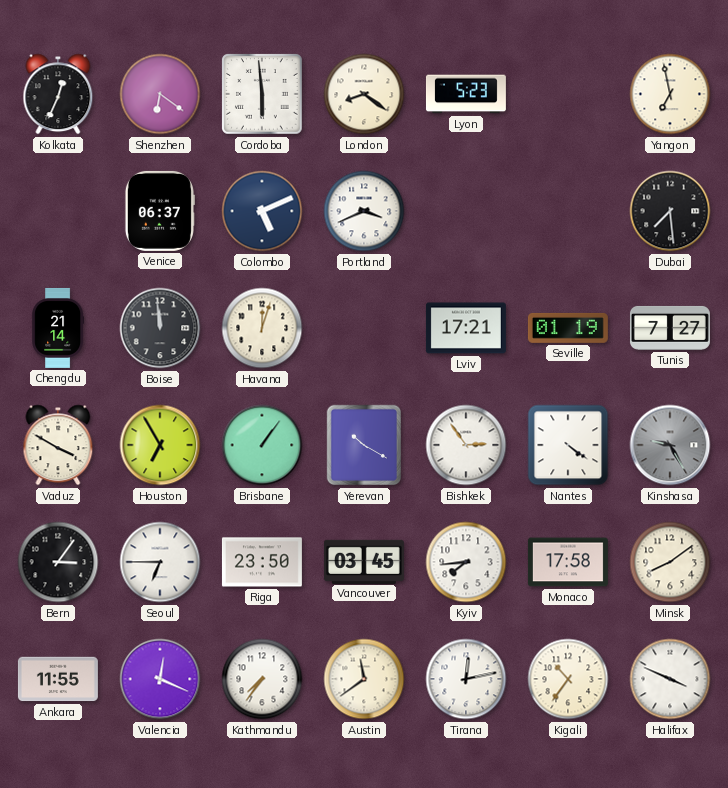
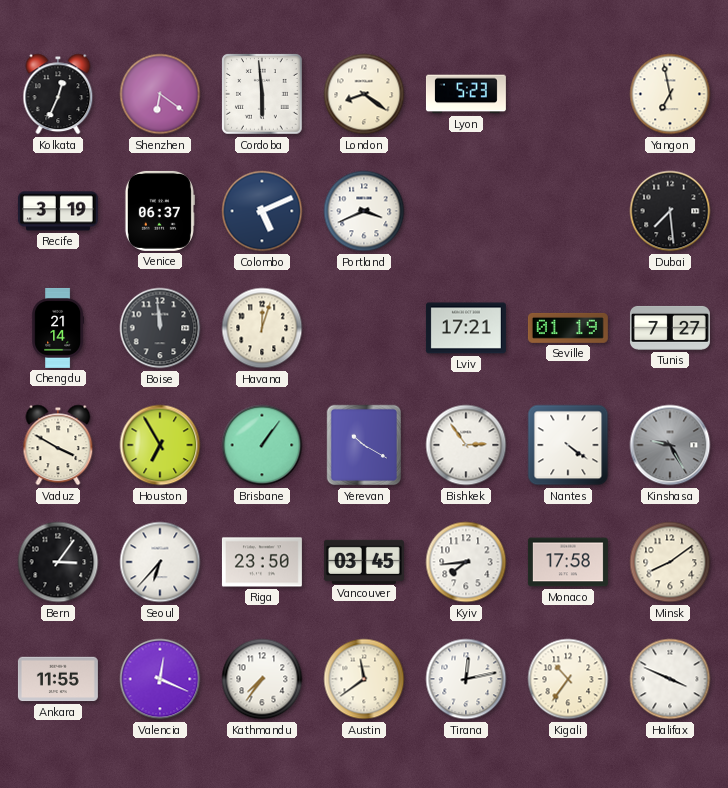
Recife: none -> 3:19 (58, 211)
Seoul: 6:45 -> 6:37 (160, 562)
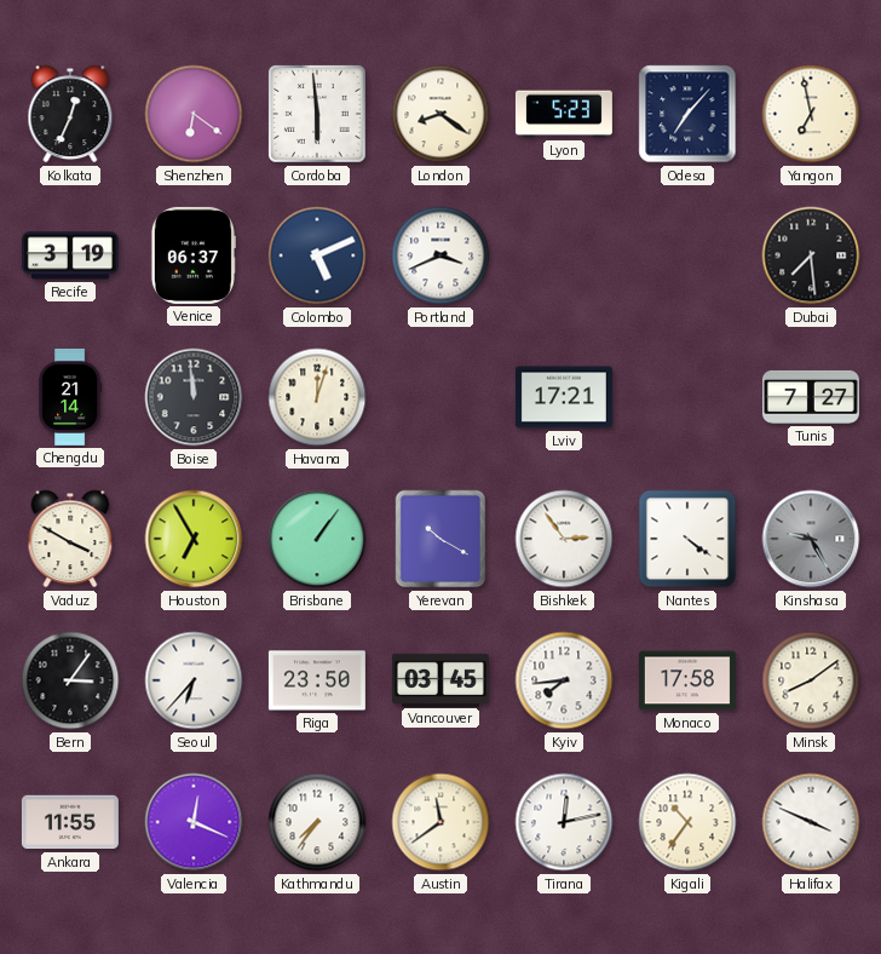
Odesa: none -> 7:07 (687, 114)
Seville: 01:19 -> none (568, 328)
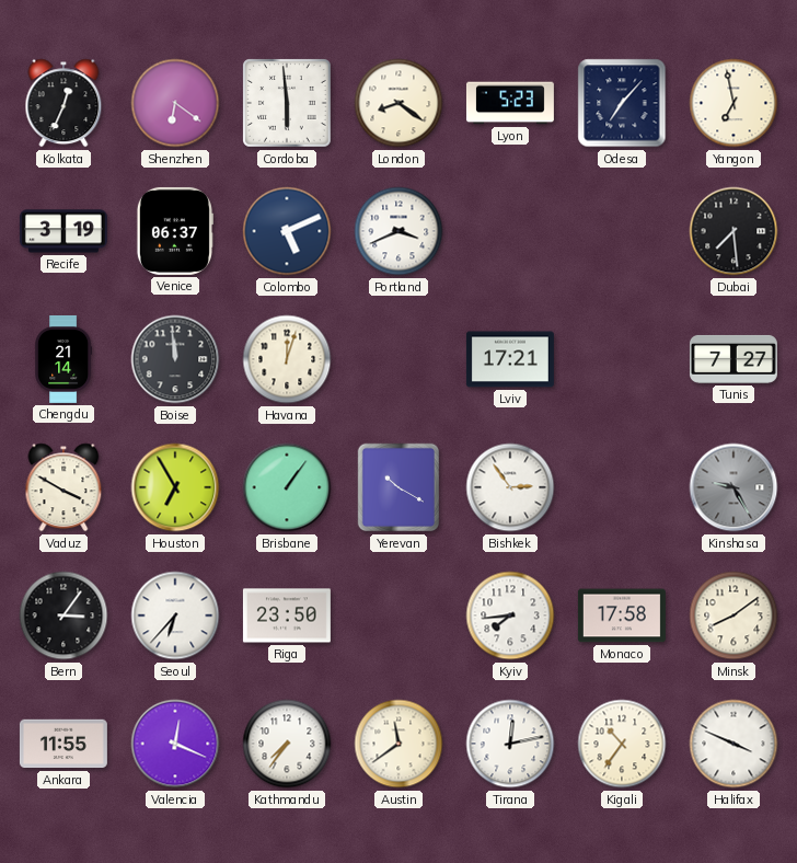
Nantes: 4:21 -> none (687, 539)
Vancouver: 03:45 -> none (440, 679)
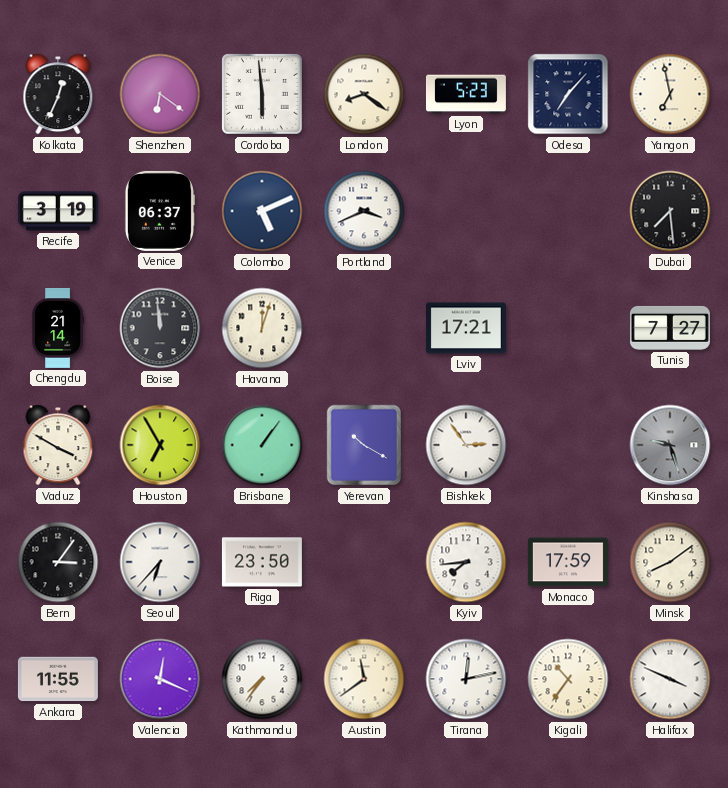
Kinshasa: 9:25 -> 9:27 (670, 445)
Monaco: 17:58 -> 17:59 (568, 562)
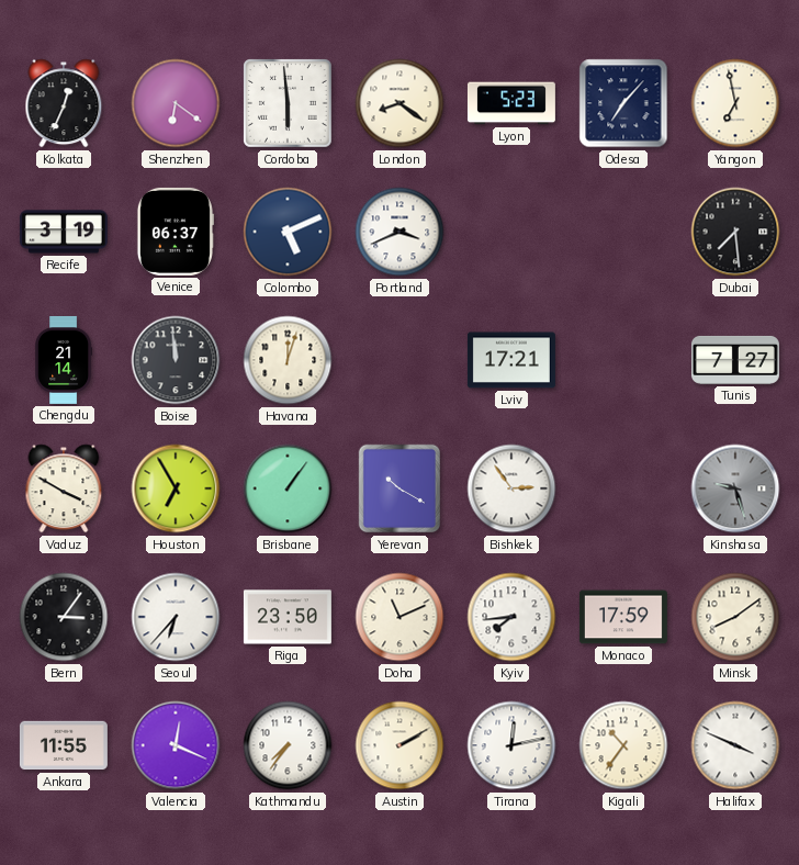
Doha: none -> 11:11 (400, 617)
Austin: 11:39 -> 2:10 (400, 745)
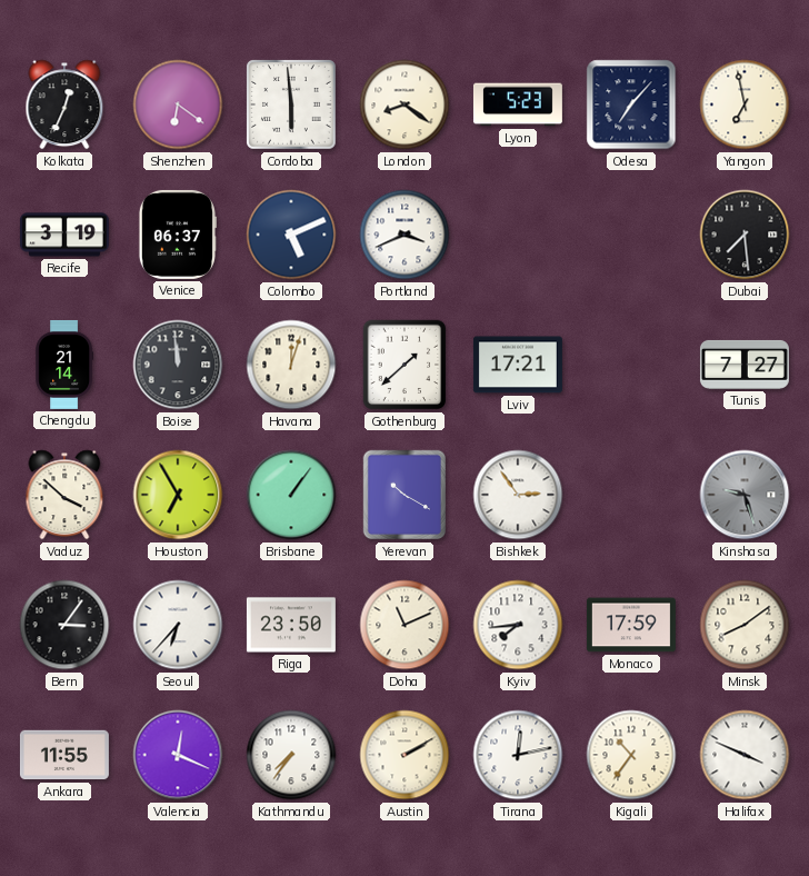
Gothenburg: none -> 1:38 (404, 365)
Vaduz: 3:50 -> 3:52 (64, 495)
